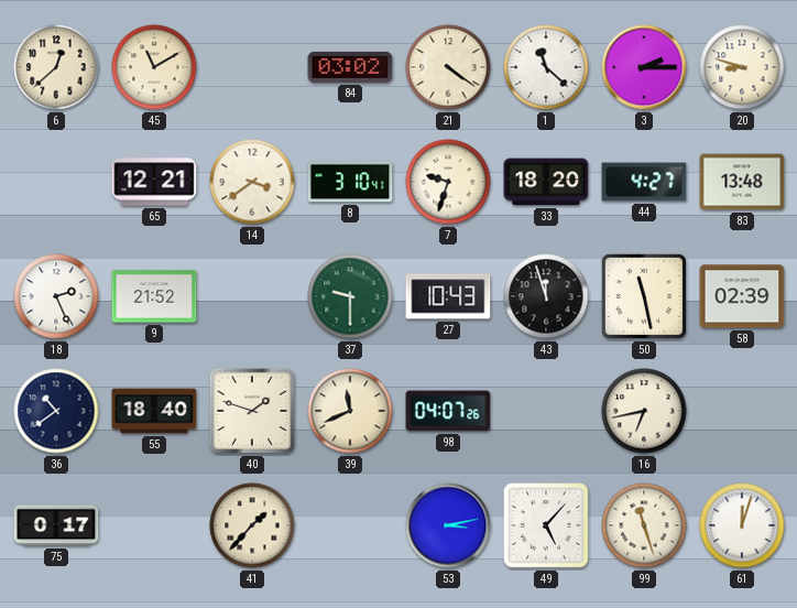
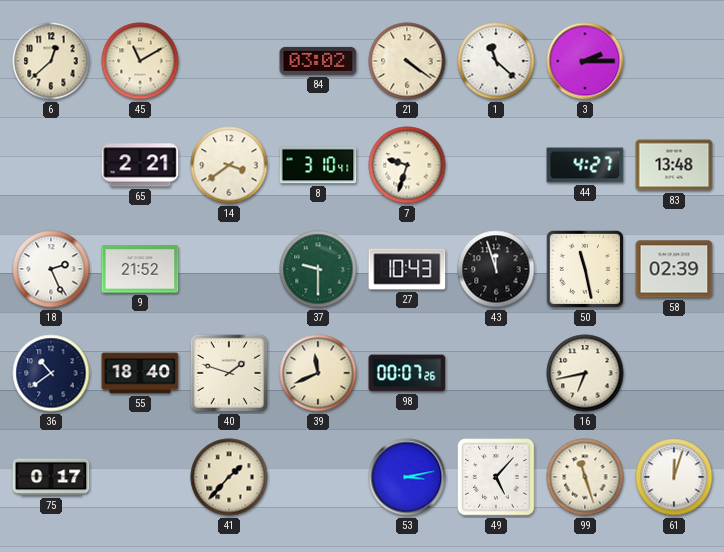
20: 8:48 -> none (742, 67)
65: 12:21 -> 2:21 (140, 165)
33: 18:20 -> none (546, 182)
98: 04:07 -> 00:07 (407, 373)
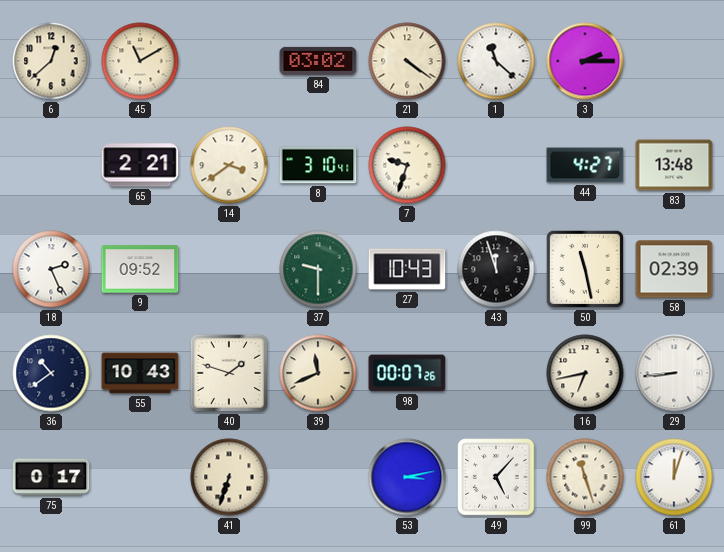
9: 21:52 -> 09:52 (140, 269)
55: 18:40 -> 10:43 (140, 373)
29: none -> 8:44 (674, 373)
41: 1:37 -> 6:33 (229, 477)
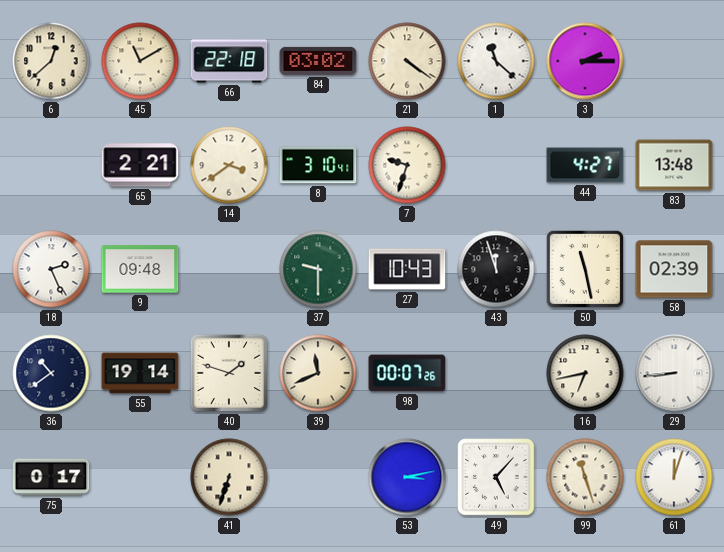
66: none -> 22:18 (229, 61)
9: 09:52 -> 09:48 (140, 269)
55: 10:43 -> 19:14 (140, 373)
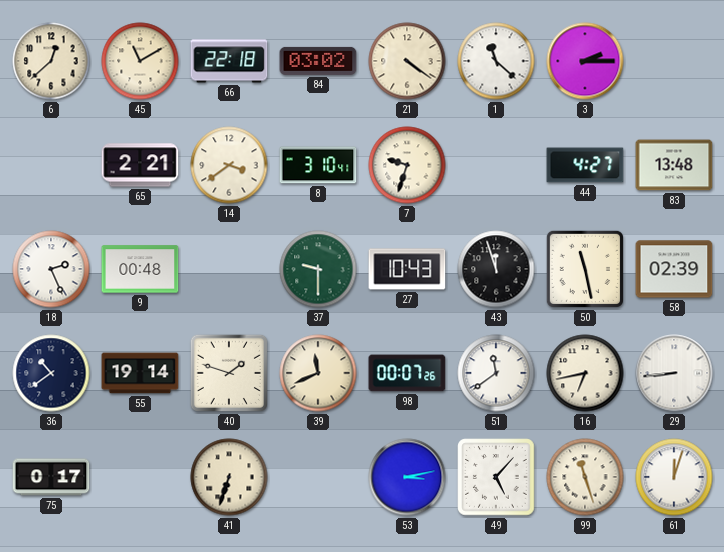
9: 09:48 -> 00:48 (140, 269)
51: none -> 11:39 (496, 373)
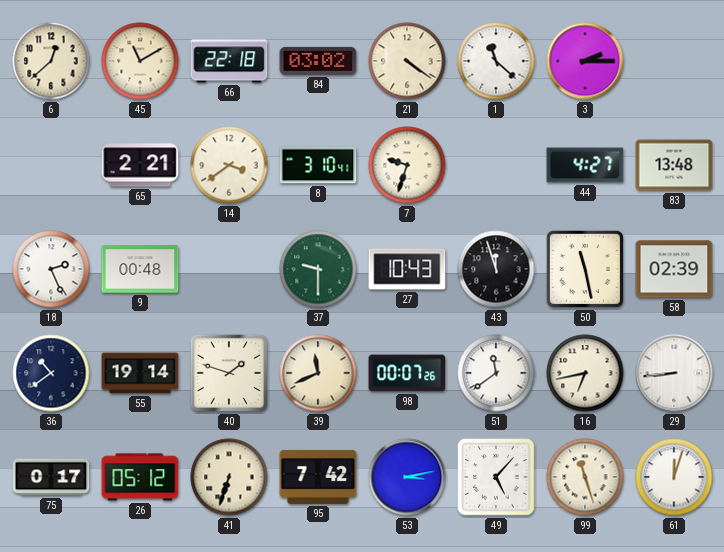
26: none -> 05:12 (140, 477)
95: none -> 7:42 (318, 477)
